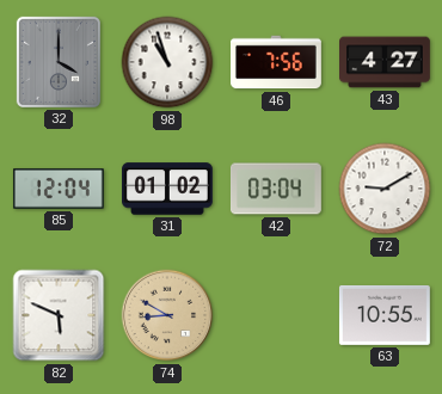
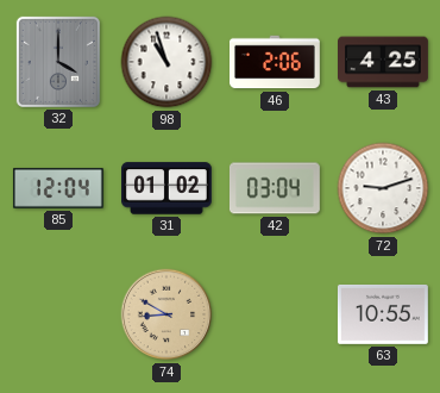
46: 7:56 -> 2:06 (276, 62)
43: 4:27 -> 4:25 (384, 62)
72: 9:10 -> 9:12 (383, 188)
82: 5:49 -> none (59, 315)
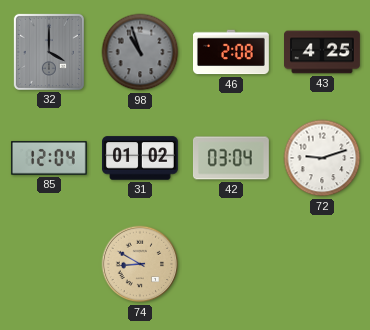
98 dial: white -> grey (140, 52)
46: 2:06 -> 2:08 (232, 52)
63: 10:55 -> none (383, 314)
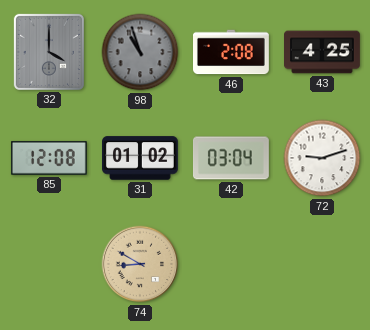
85: 12:04 -> 12:08 (49, 158)
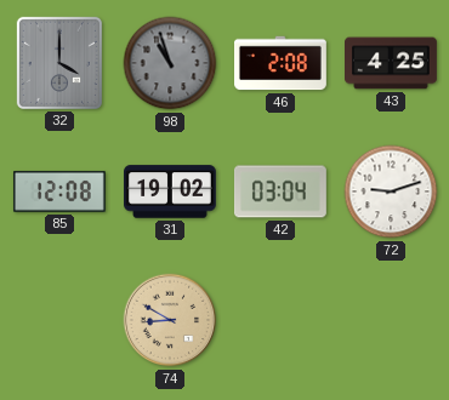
31: 01:02 -> 19:02 (171, 192)
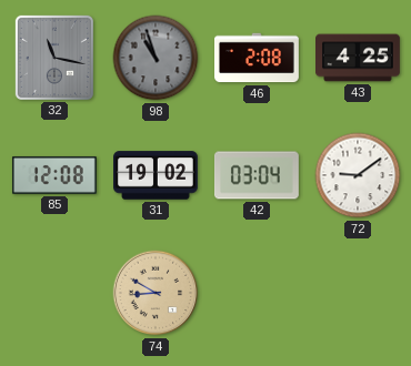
32: 4:00 -> 11:17 (54, 58)
72: 9:12 -> 9:09 (358, 175)
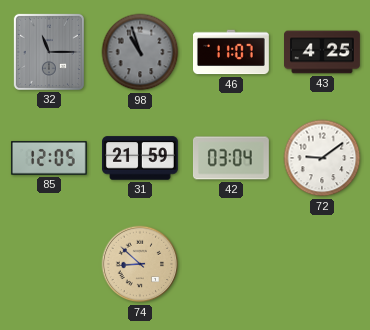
32: 11:17 -> 11:15 (49, 52)
46: 2:08 -> 11:07 (232, 52)
85: 12:08 -> 12:05 (49, 158)
31: 19:02 -> 21:59 (141, 158)
74: 8:50 -> 8:52 (140, 264)
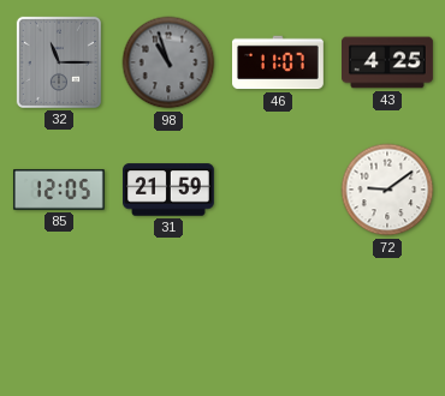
42: 03:04 -> none (231, 158)
74: 8:52 -> none (140, 264)
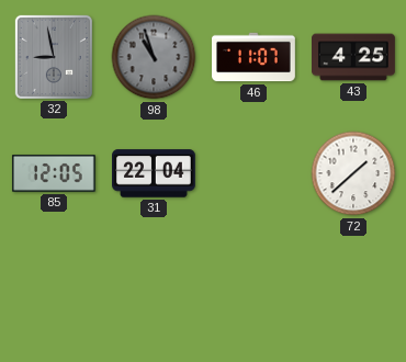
32: 11:15 -> 8:58 (54, 57)
31: 21:59 -> 22:04 (155, 173)
72: 9:09 -> 1:38 (353, 173)
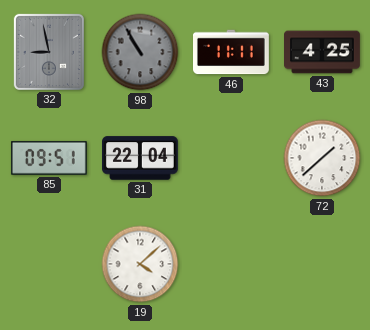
98: 10:57 -> 10:55 (140, 52)
46: 11:07 -> 11:11 (232, 52)
85: 12:05 -> 09:51 (49, 158)
19: none -> 4:08 (140, 264)
